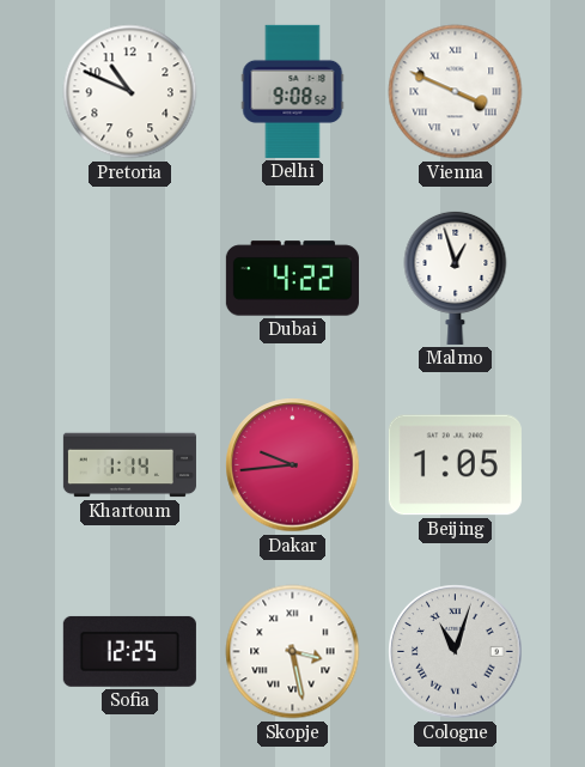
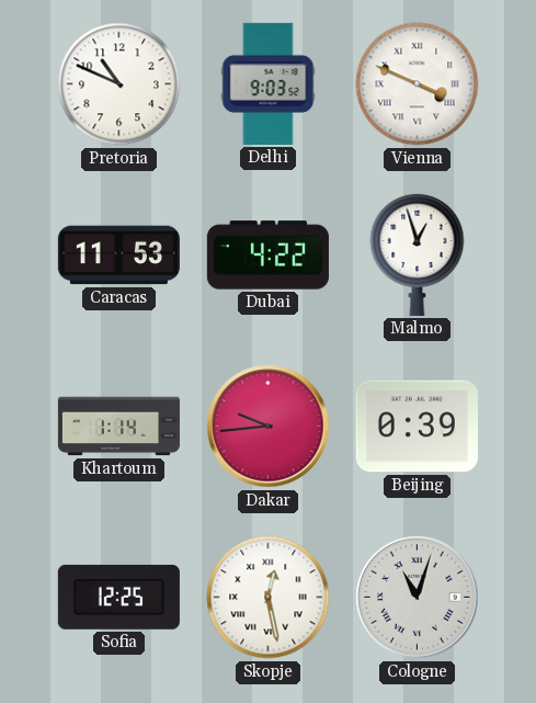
Delhi: 9:08 -> 9:03 (269, 83)
Caracas: none -> 11:53 (118, 256)
Beijing: 1:05 -> 0:39 (417, 427)
Skopje: 3:28 -> 12:28 (269, 598)
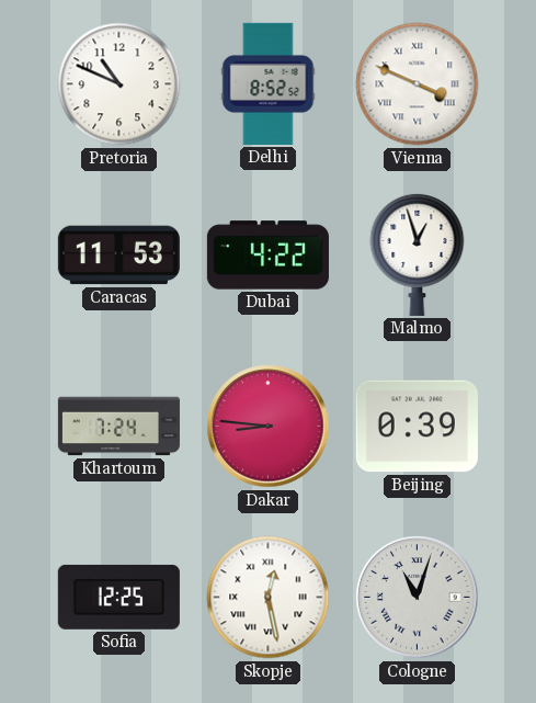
Delhi: 9:03 -> 8:52 (269, 83)
Khartoum: 1:14 -> 7:24 (118, 427)
Dakar: 9:44 -> 8:46 (269, 427)
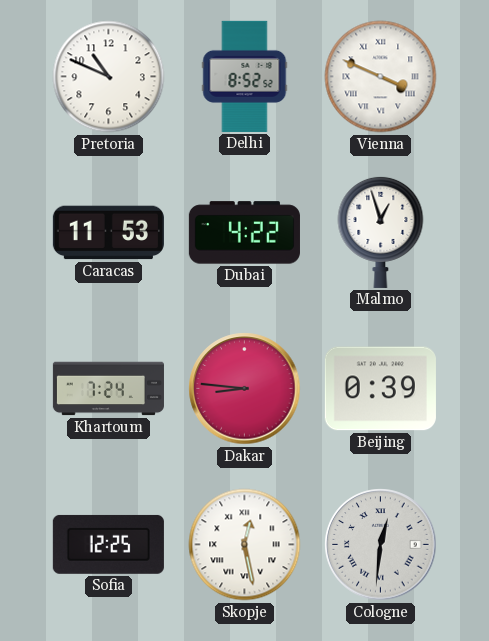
Cologne: 11:03 -> 12:31 (381, 545)
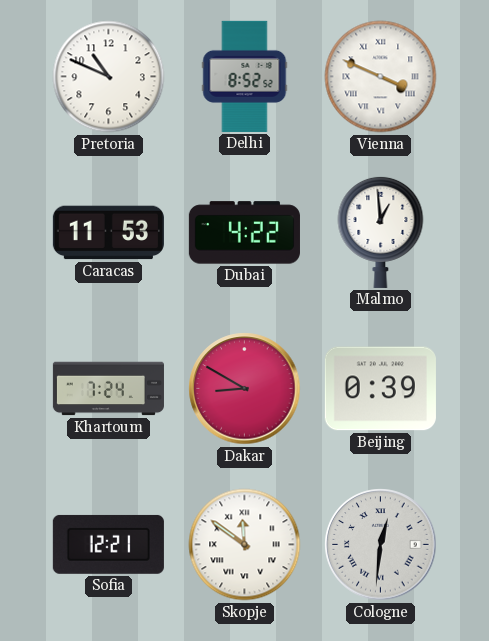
Malmo: 12:57 -> 12:59 (381, 232)
Dakar: 8:46 -> 8:50 (245, 389)
Sofia: 12:25 -> 12:21 (108, 544)
Skopje: 12:28 -> 11:51 (245, 545)
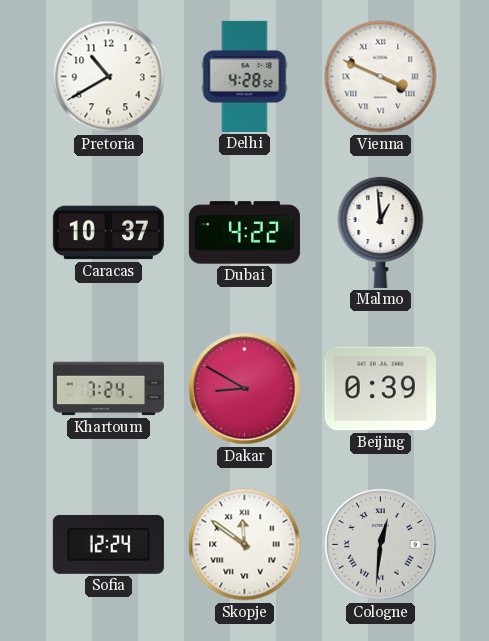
Pretoria: 10:49 -> 10:40 (109, 77)
Delhi: 8:52 -> 4:28 (245, 76)
Caracas: 11:53 -> 10:37 (108, 233)
Sofia: 12:21 -> 12:24 (108, 544)
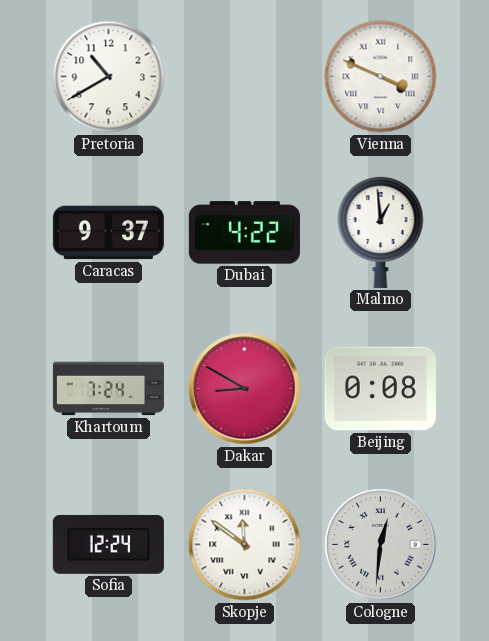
Delhi: 4:28 -> none (245, 76)
Caracas: 10:37 -> 9:37 (108, 233)
Beijing: 0:39 -> 0:08 (380, 389)
